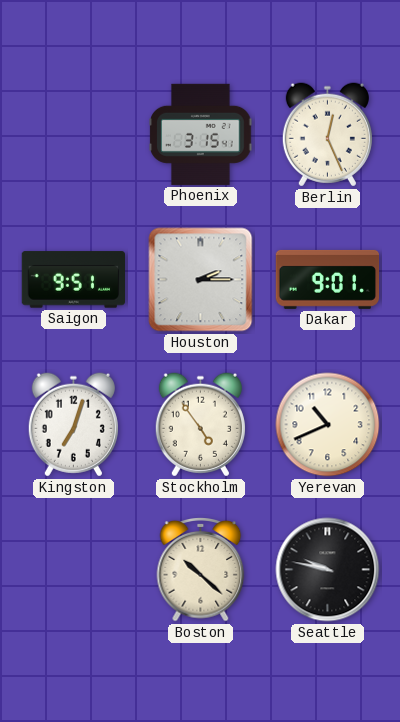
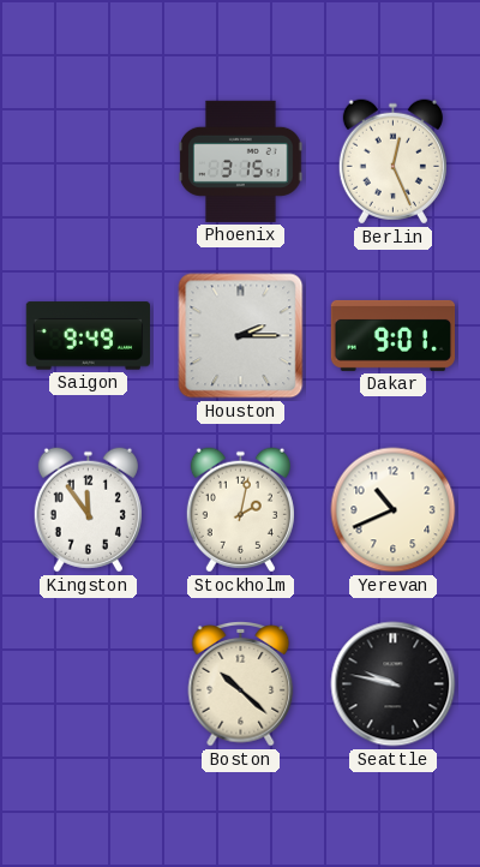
Saigon: 9:51 -> 9:49 (88, 336)
Kingston: 7:03 -> 11:54 (88, 510)
Stockholm: 4:54 -> 2:02 (240, 510)
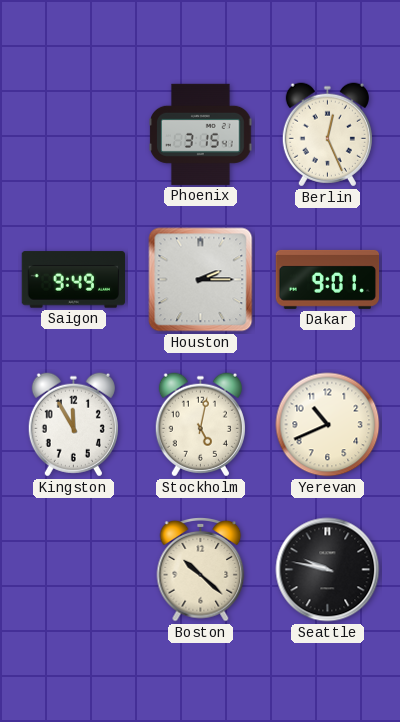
Kingston: 11:54 -> 11:55 (73, 425)
Stockholm: 2:02 -> 5:02 (200, 425)
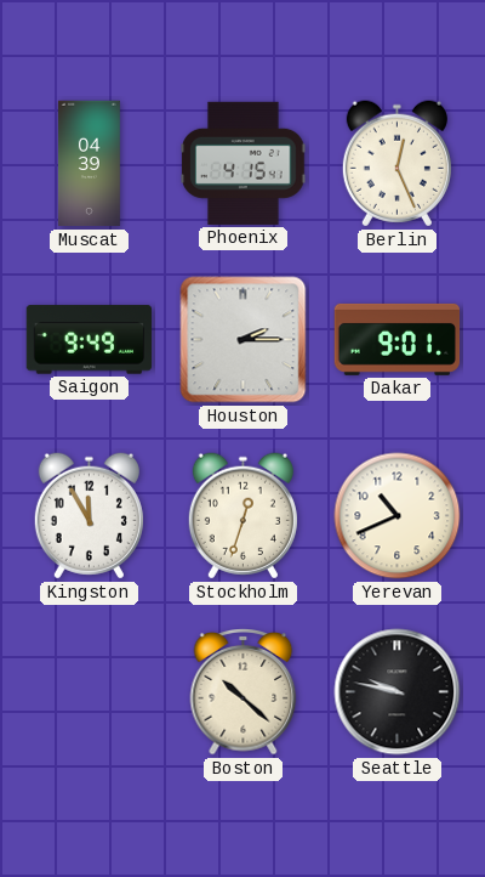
Muscat: none -> 04:39 (89, 164)
Phoenix: 3:15 -> 4:15 (244, 163)
Stockholm: 5:02 -> 12:33 (242, 516)
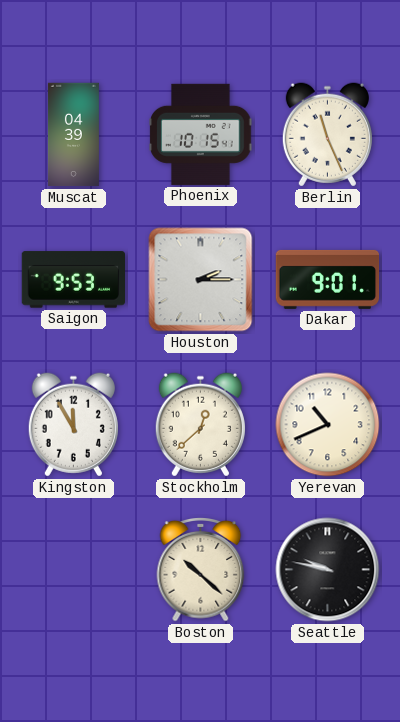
Phoenix: 4:15 -> 10:15 (201, 134)
Berlin: 12:26 -> 11:26 (327, 135)
Saigon: 9:49 -> 9:53 (73, 280)
Stockholm: 12:33 -> 12:38 (200, 425)
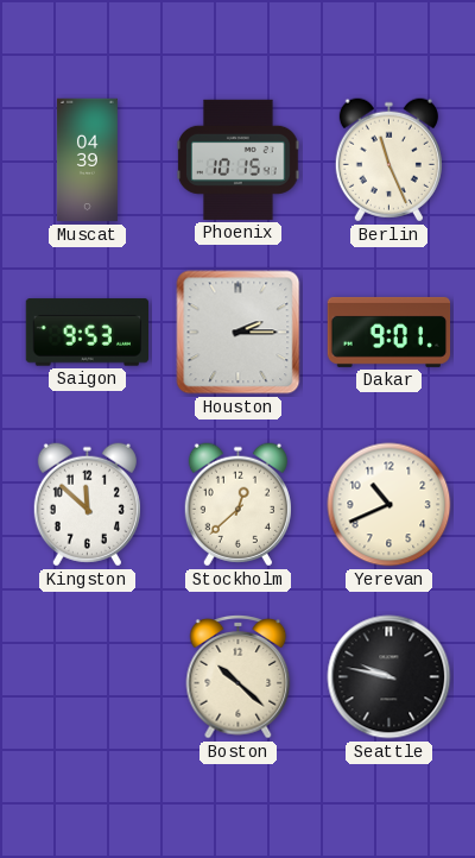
Kingston: 11:55 -> 11:52 (87, 505)
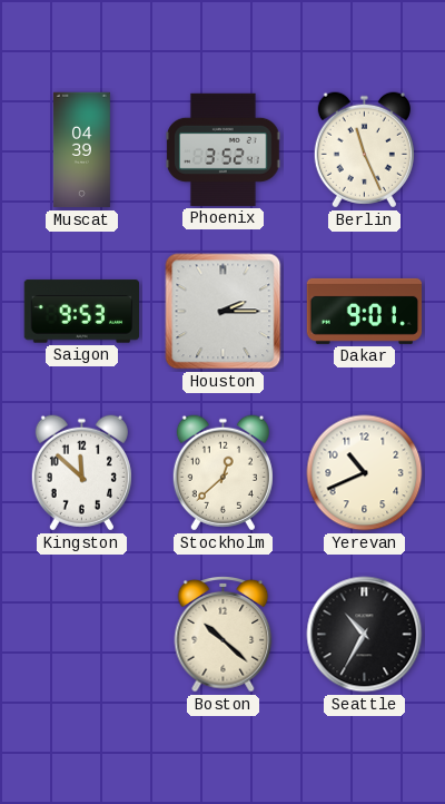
Phoenix: 10:15 -> 3:52 (224, 149)
Seattle: 9:47 -> 10:35 (365, 635)
